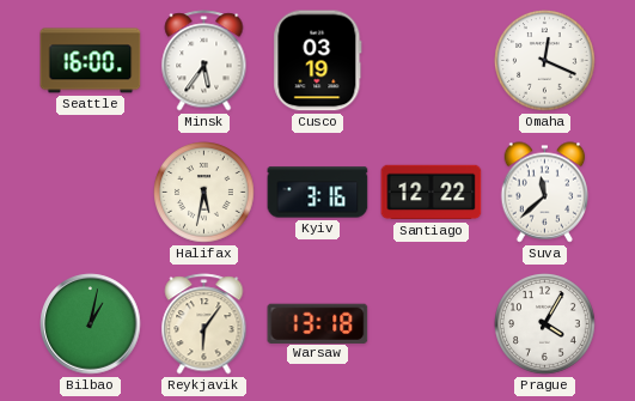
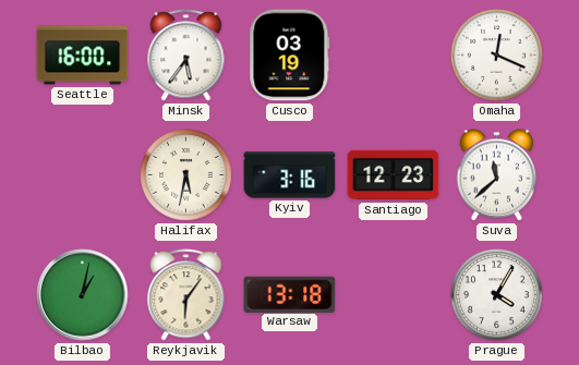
Santiago: 12:22 -> 12:23 (394, 175)
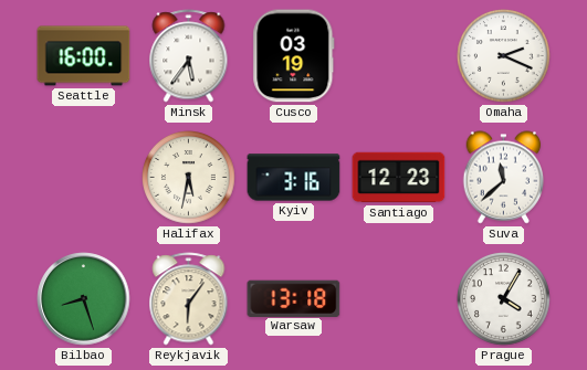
Omaha: 12:19 -> 2:19 (504, 56)
Bilbao: 1:02 -> 8:27 (84, 299)
